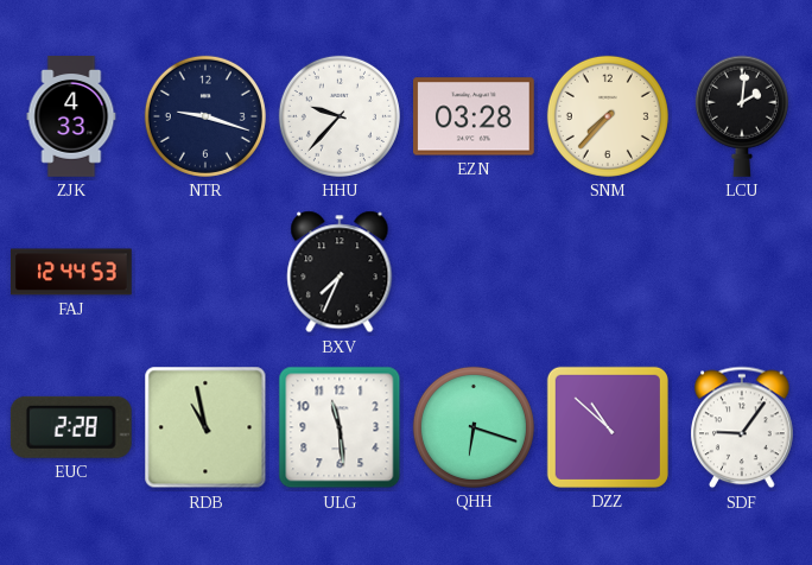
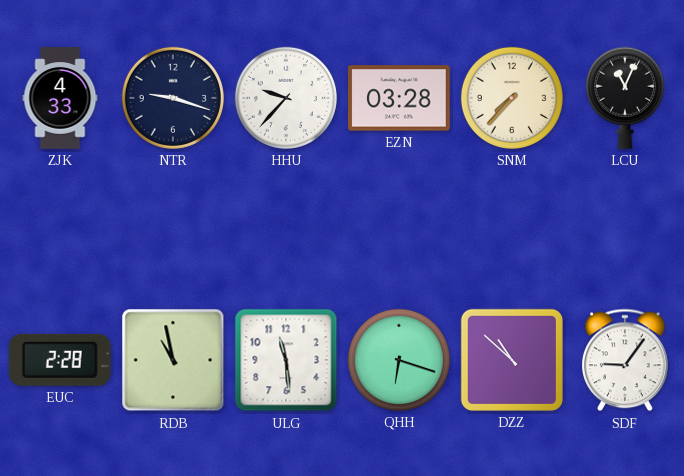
LCU: 2:01 -> 11:04 (625, 98)
FAJ: 12:44 -> none (72, 272)
BXV: 7:34 -> none (340, 272)
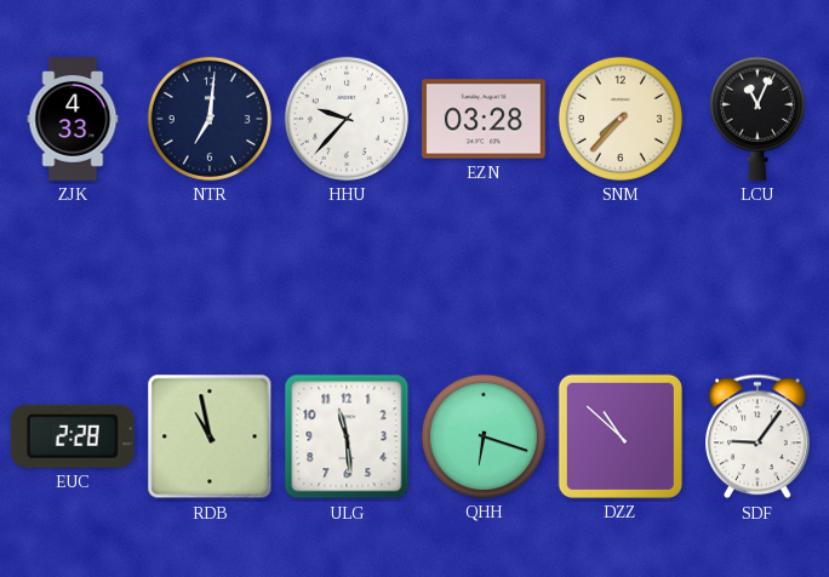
NTR: 9:18 -> 7:01 (210, 119)
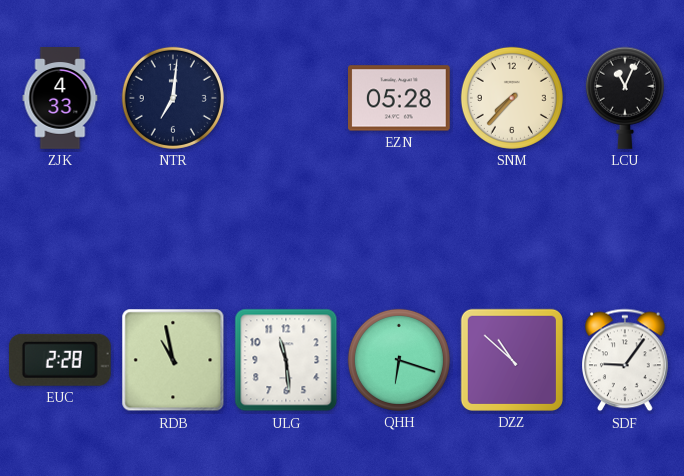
HHU: 9:37 -> none (347, 119)
EZN: 03:28 -> 05:28 (400, 98)
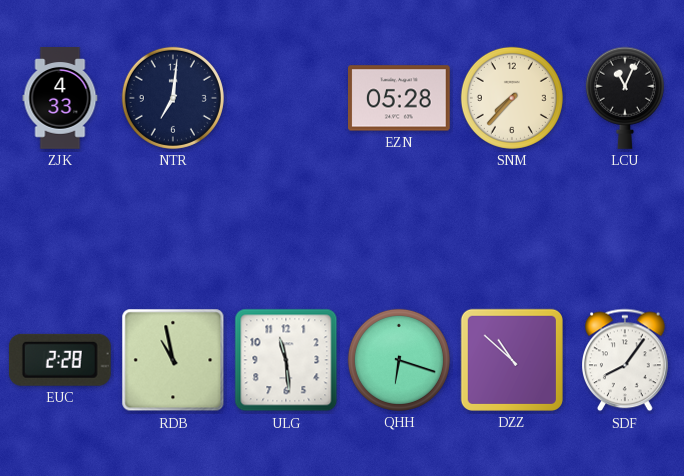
SDF: 9:06 -> 8:06 (626, 360)
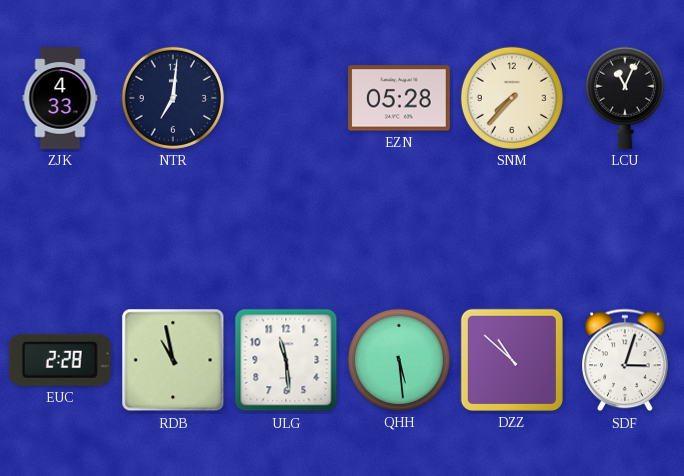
QHH: 6:18 -> 5:29 (399, 360)
SDF: 8:06 -> 3:03 (626, 360)
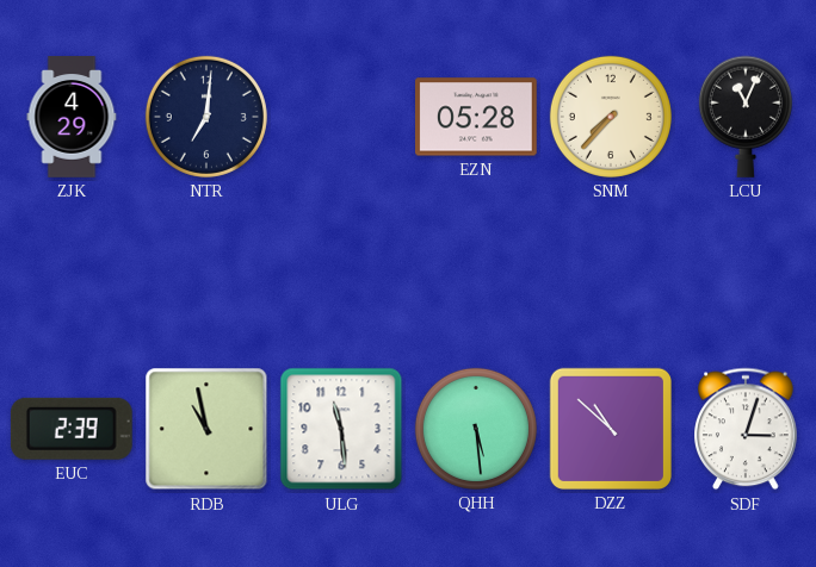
ZJK: 4:33 -> 4:29 (72, 117)
EUC: 2:28 -> 2:39 (72, 429)
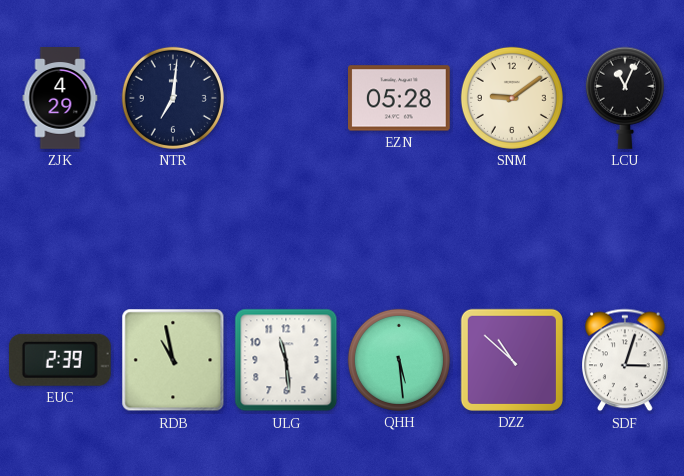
SNM: 7:37 -> 9:09 (512, 98)
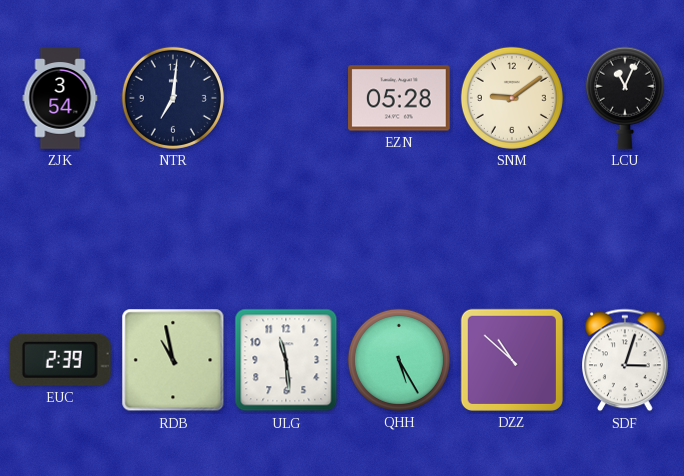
ZJK: 4:29 -> 3:54 (60, 98)
QHH: 5:29 -> 5:25 (399, 360)
